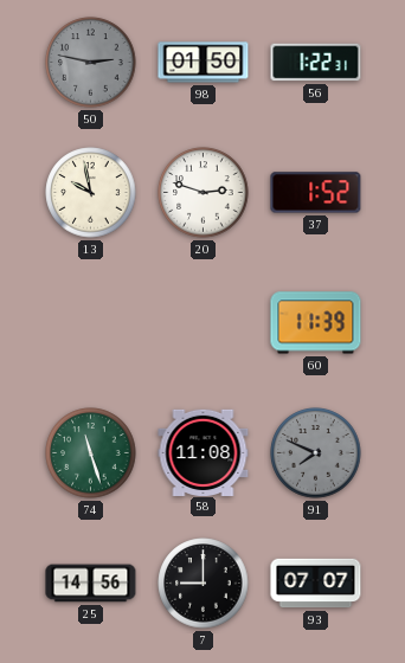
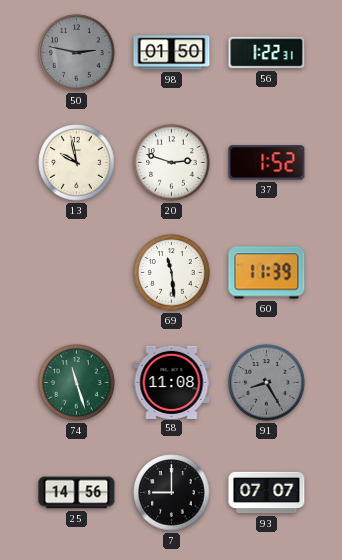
69: none -> 11:29 (172, 273)
91: 7:49 -> 8:25 (267, 383)
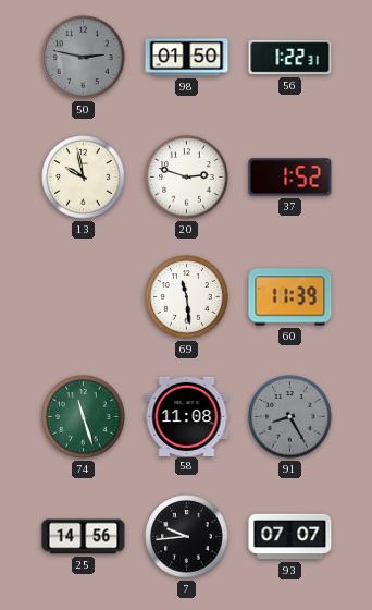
7: 9:00 -> 9:44 (187, 537)
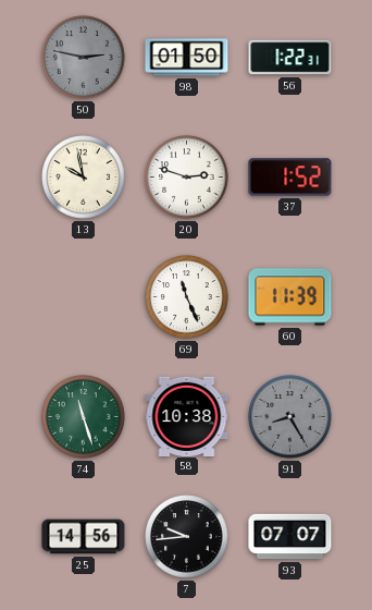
69: 11:29 -> 11:26 (187, 297)
58: 11:08 -> 10:38 (187, 416)
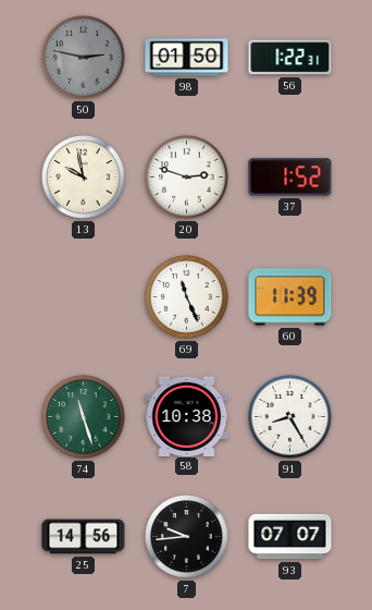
91 dial: grey -> white (290, 417)
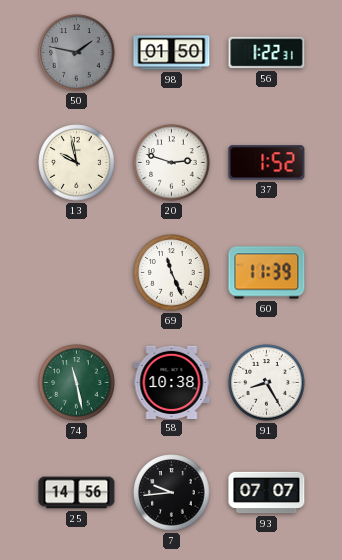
50: 2:47 -> 1:47 (77, 53)
74: 11:27 -> 11:28 (77, 383)
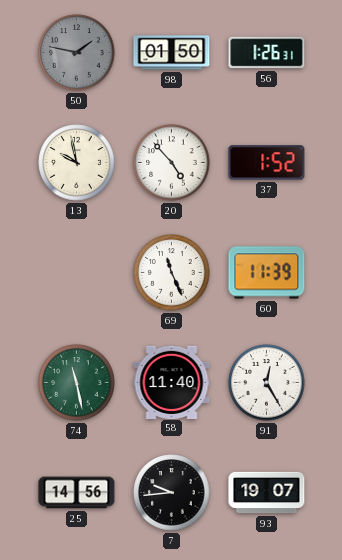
56: 1:22 -> 1:26 (267, 53)
20: 2:48 -> 4:53 (172, 163)
58: 10:38 -> 11:40 (172, 382)
91: 8:25 -> 12:25 (267, 383)
93: 07:07 -> 19:07 (267, 493)
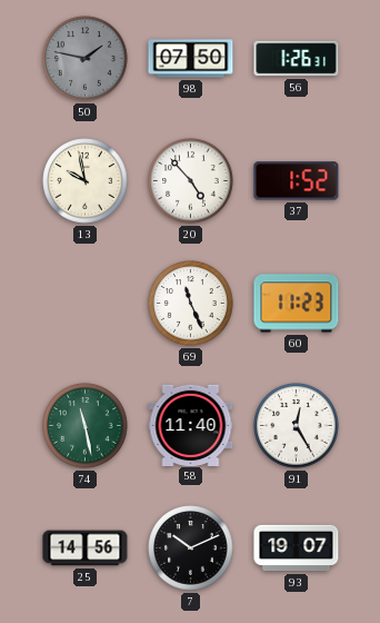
98: 01:50 -> 07:50 (191, 59)
60: 11:39 -> 11:23 (297, 304)
7: 9:44 -> 10:11 (191, 548)
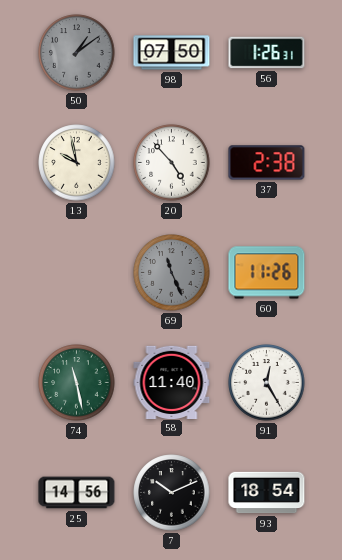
50: 1:47 -> 1:09 (77, 53)
37: 1:52 -> 2:38 (267, 163)
69 dial: white -> grey (172, 273)
60: 11:23 -> 11:26 (267, 273)
93: 19:07 -> 18:54 (267, 493)
